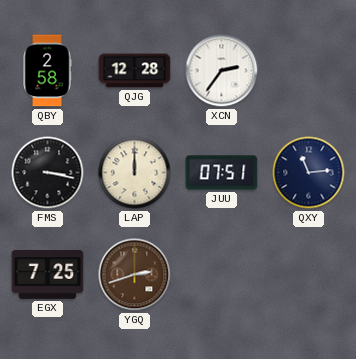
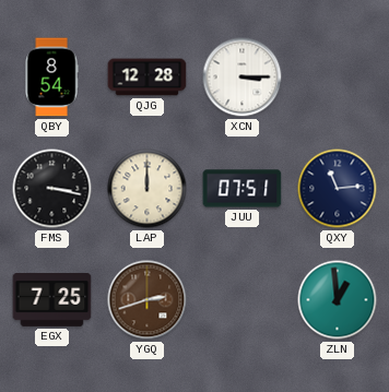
QBY: 2:58 -> 8:54 (51, 78)
XCN: 2:36 -> 3:15 (243, 78)
ZLN: none -> 12:59 (338, 300)
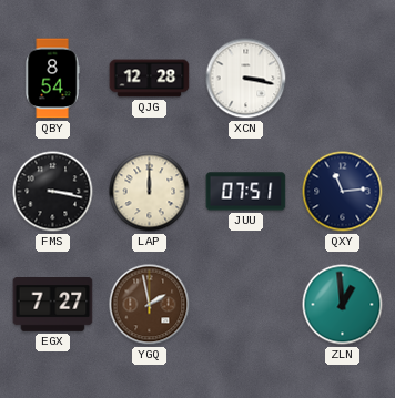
XCN: 3:15 -> 3:17 (246, 79)
EGX: 7:25 -> 7:27 (53, 305)
YGQ: 2:42 -> 1:58 (150, 305)
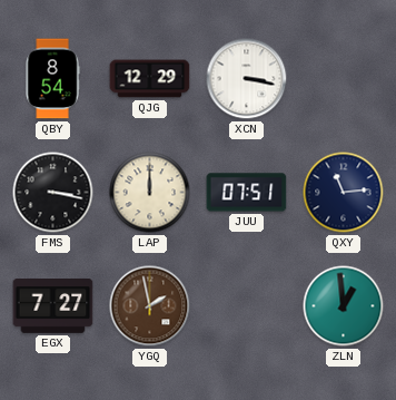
QJG: 12:28 -> 12:29 (150, 79)
